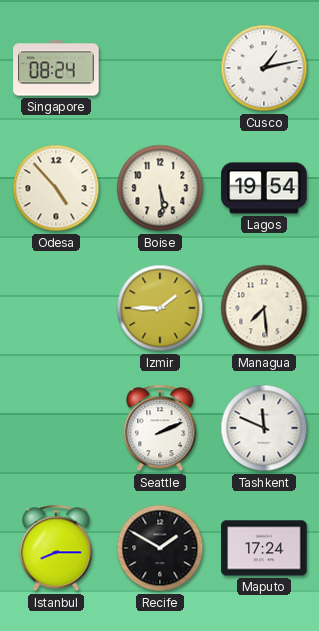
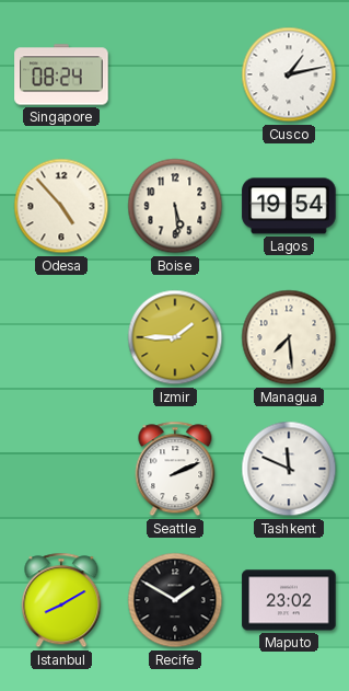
Istanbul: 8:15 -> 8:10 (61, 600)
Maputo: 17:24 -> 23:02 (289, 600)
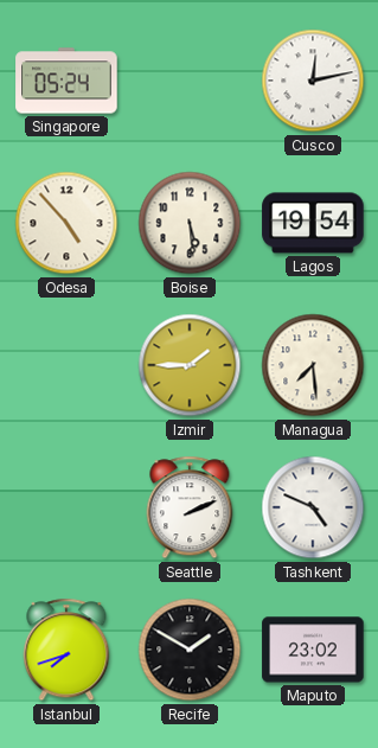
Singapore: 08:24 -> 05:24 (66, 81)
Cusco: 1:13 -> 12:13 (313, 81)
Tashkent: 11:49 -> 4:49 (313, 507)
Istanbul: 8:10 -> 7:42 (66, 650)
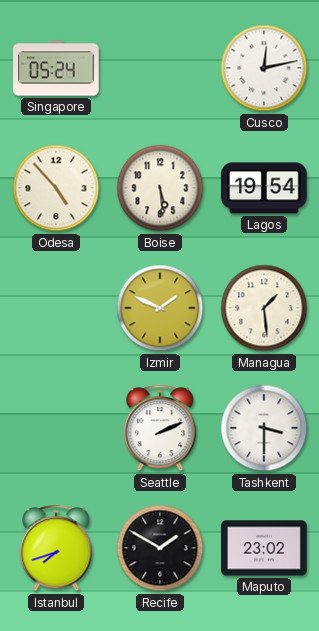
Izmir: 1:45 -> 1:49 (160, 308)
Managua: 7:29 -> 1:29 (264, 308)
Tashkent: 4:49 -> 3:30 (264, 428)
